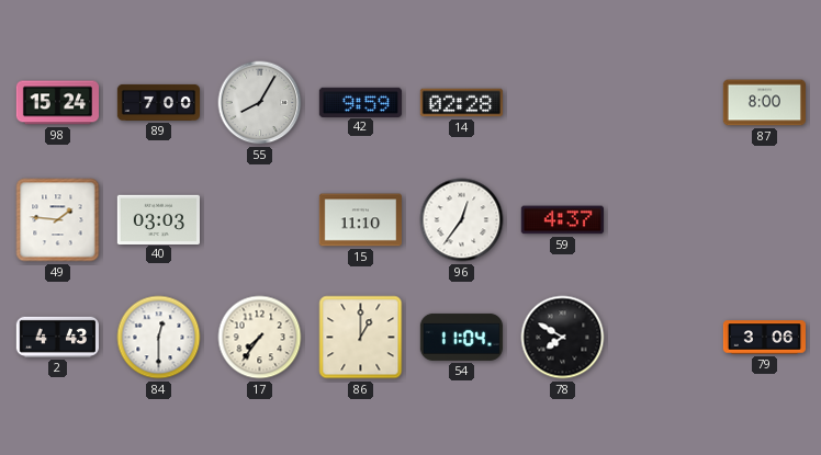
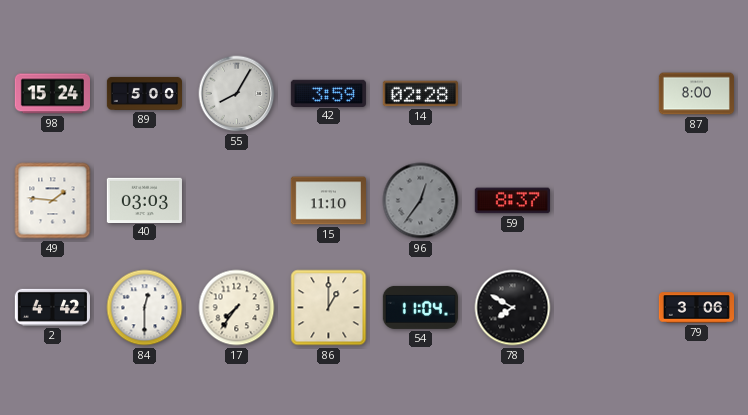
89: 7:00 -> 5:00 (144, 93)
42: 9:59 -> 3:59 (328, 93)
96 dial: white -> grey (421, 201)
59: 4:37 -> 8:37 (512, 201)
2: 4:43 -> 4:42 (52, 307)
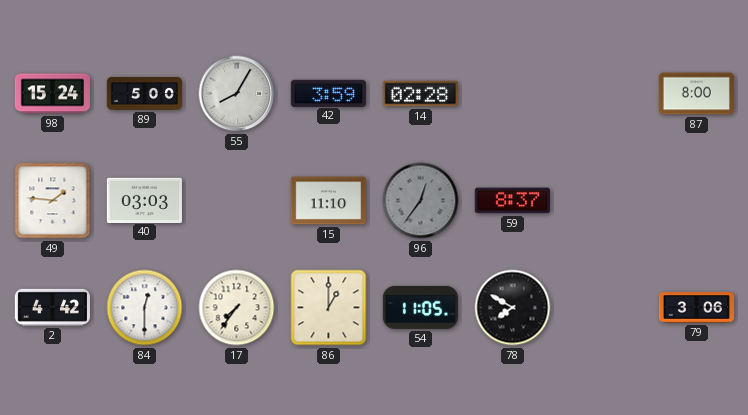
54: 11:04 -> 11:05 (420, 307)
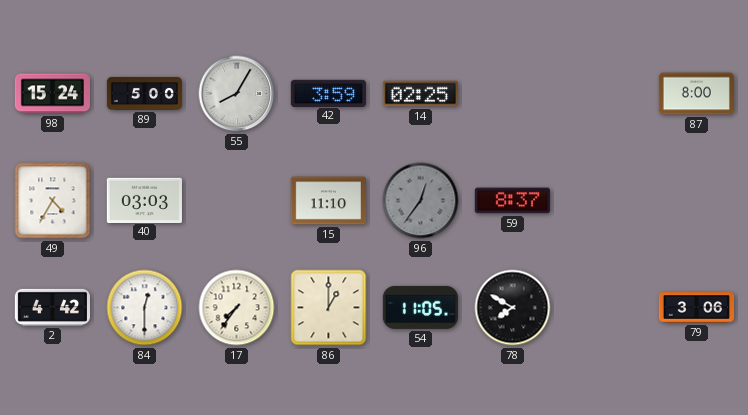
14: 02:28 -> 02:25 (420, 94)
49: 1:46 -> 4:35 (53, 201)
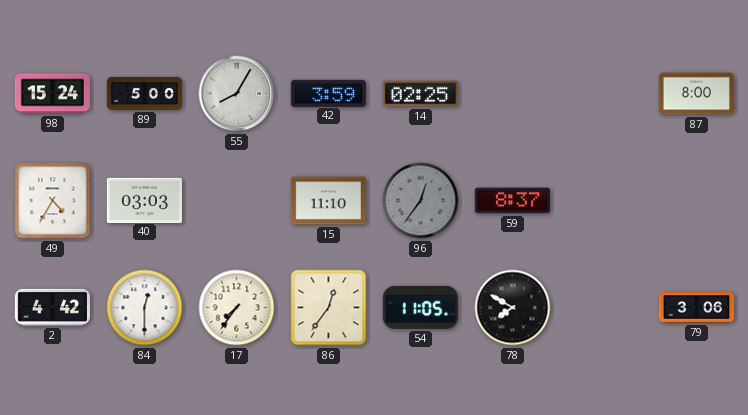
86: 1:00 -> 12:36 (329, 308)
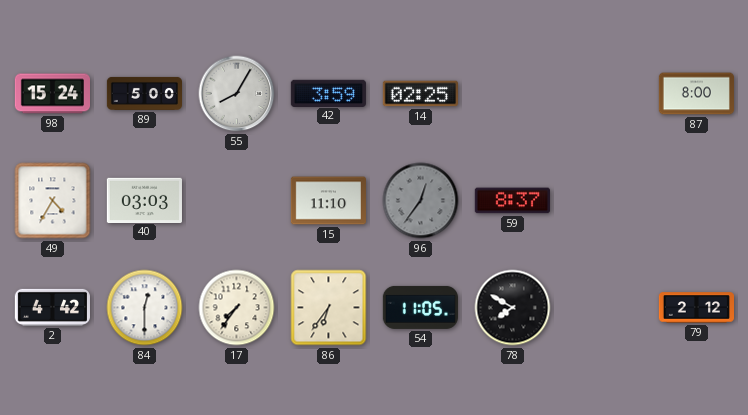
86: 12:36 -> 6:36 (329, 308)
79: 3:06 -> 2:12 (696, 308)
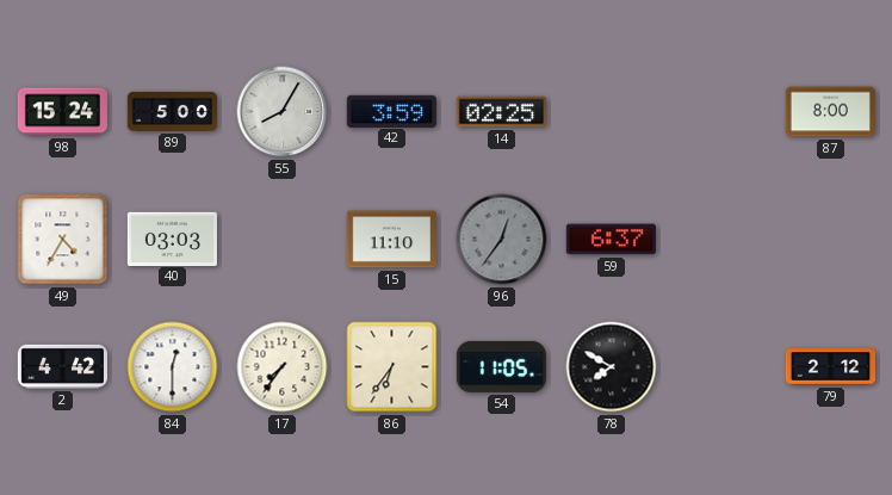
59: 8:37 -> 6:37 (611, 240)
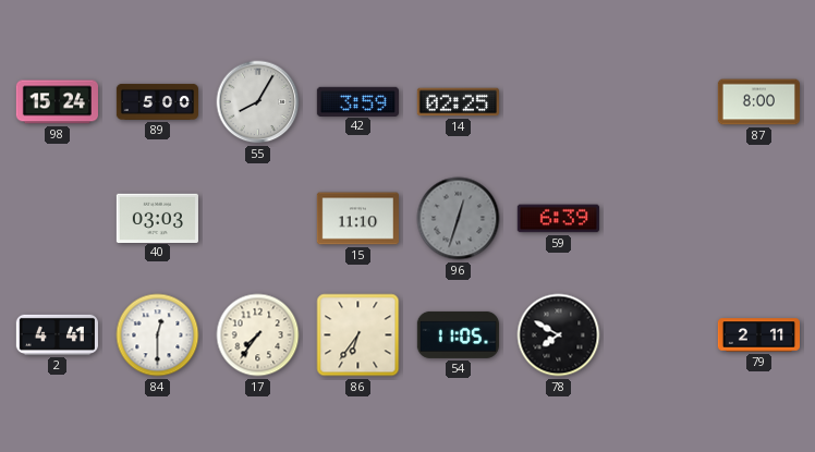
49: 4:35 -> none (63, 240)
96: 12:36 -> 12:33 (459, 219)
59: 6:37 -> 6:39 (558, 219)
2: 4:42 -> 4:41 (57, 334)
79: 2:12 -> 2:11 (758, 335)
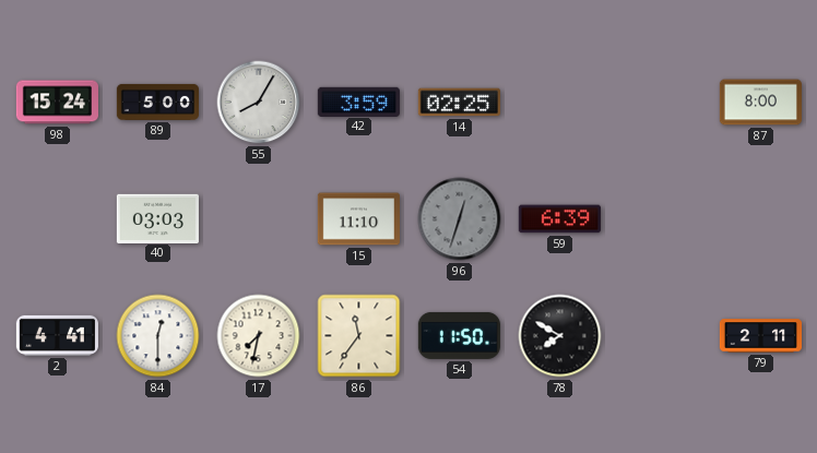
17: 7:36 -> 7:32 (259, 336)
86: 6:36 -> 11:36 (359, 336)
54: 11:05 -> 11:50 (459, 335)
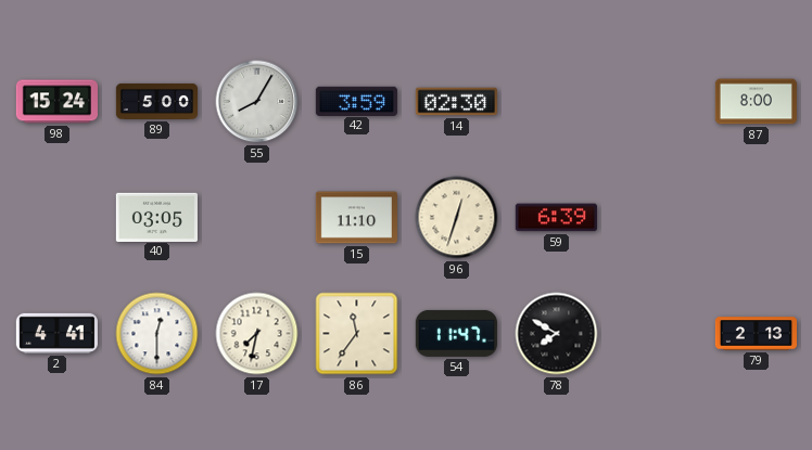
14: 02:25 -> 02:30 (456, 102)
40: 03:03 -> 03:05 (156, 217)
96 dial: grey -> cream (457, 218)
54: 11:50 -> 11:47 (456, 333)
79: 2:11 -> 2:13 (756, 334)
